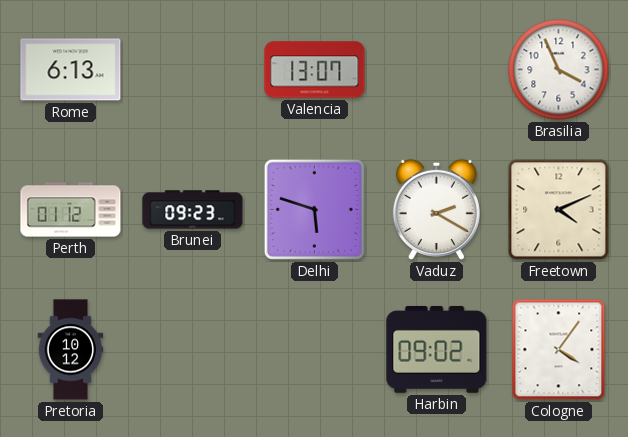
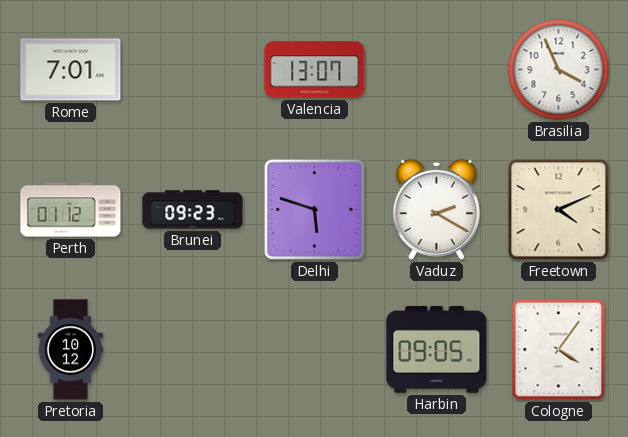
Rome: 6:13 -> 7:01 (71, 70)
Harbin: 09:02 -> 09:05 (437, 349)
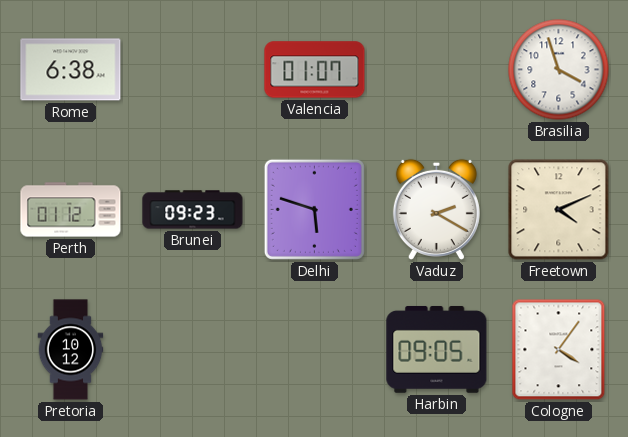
Rome: 7:01 -> 6:38 (71, 70)
Valencia: 13:07 -> 01:07 (315, 70)
Brasilia: 3:56 -> 3:57 (559, 70)
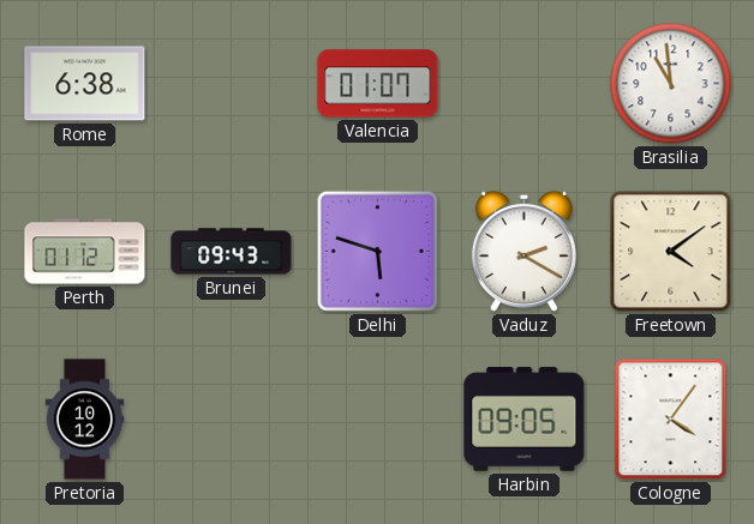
Brasilia: 3:57 -> 10:59 (671, 84)
Brunei: 09:23 -> 09:43 (232, 252)
Freetown: 4:11 -> 4:09 (671, 252)
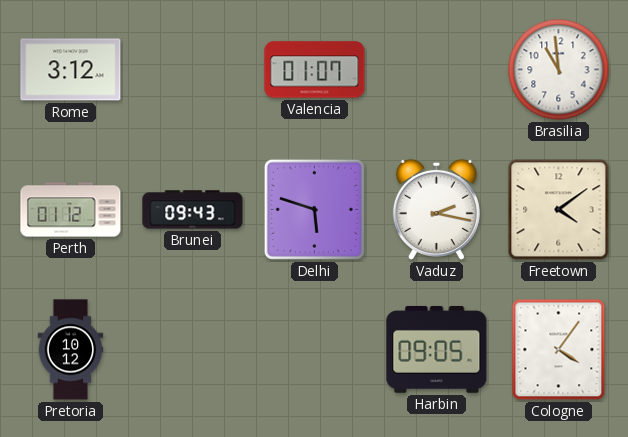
Rome: 6:38 -> 3:12 (71, 70)
Vaduz: 2:20 -> 2:17 (436, 209)
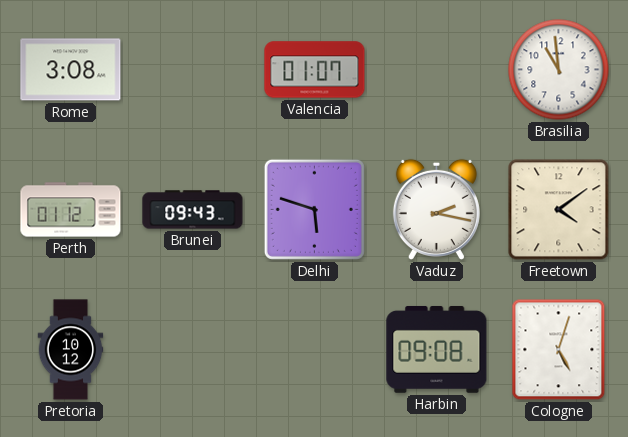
Rome: 3:12 -> 3:08 (71, 70)
Harbin: 09:05 -> 09:08 (437, 349)
Cologne: 4:06 -> 5:03 (559, 350)
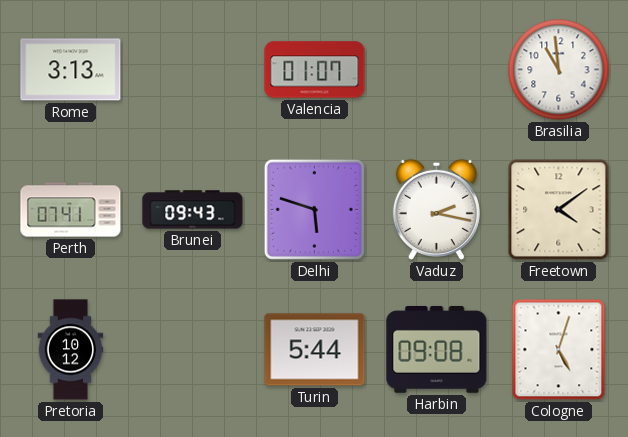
Rome: 3:08 -> 3:13 (71, 70)
Perth: 01:12 -> 07:41 (71, 210)
Turin: none -> 5:44 (315, 350)
